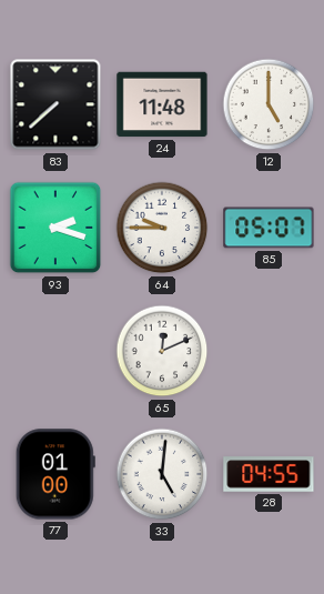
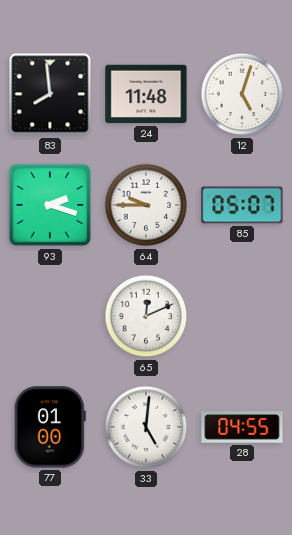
83: 7:38 -> 7:59 (50, 94)
12: 5:00 -> 5:03 (242, 94)
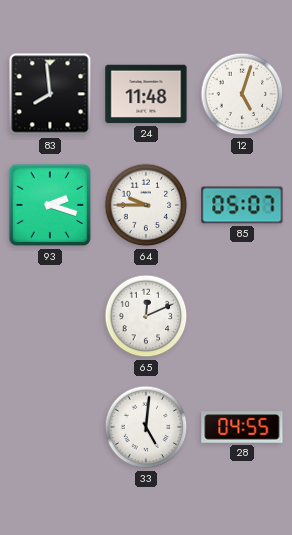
77: 01:00 -> none (50, 427)
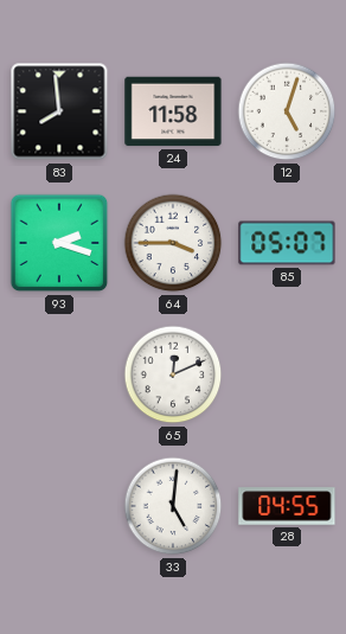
24: 11:48 -> 11:58 (173, 111)
64: 9:45 -> 3:45 (173, 243)
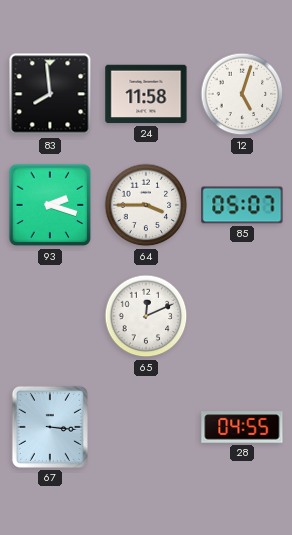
67: none -> 3:16 (50, 427)
33: 5:01 -> none (173, 506)
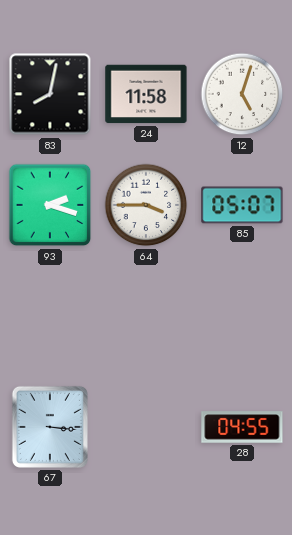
83: 7:59 -> 8:02 (50, 94)
65: 12:11 -> none (146, 316)
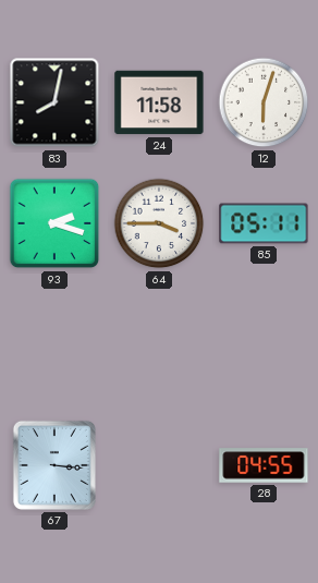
12: 5:03 -> 6:03 (264, 102)
85: 05:07 -> 05:11 (264, 223)
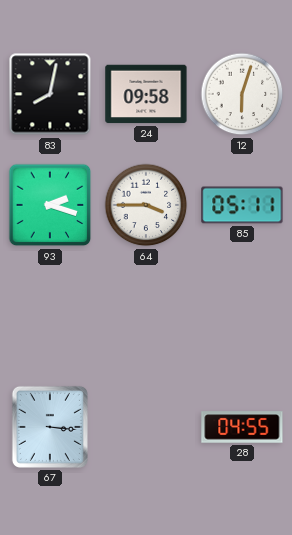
24: 11:58 -> 09:58 (146, 94)
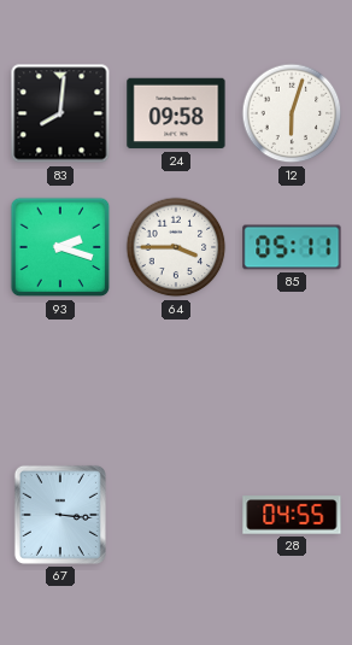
83: 8:02 -> 8:01 (60, 113)
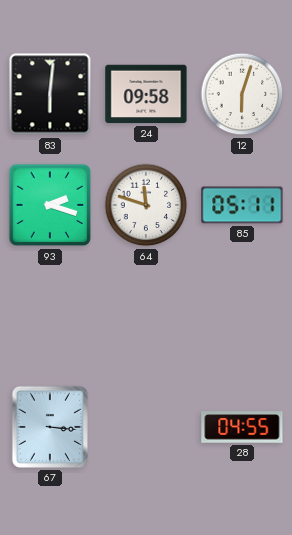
83: 8:01 -> 6:01 (50, 94)
64: 3:45 -> 11:48 (146, 205)
